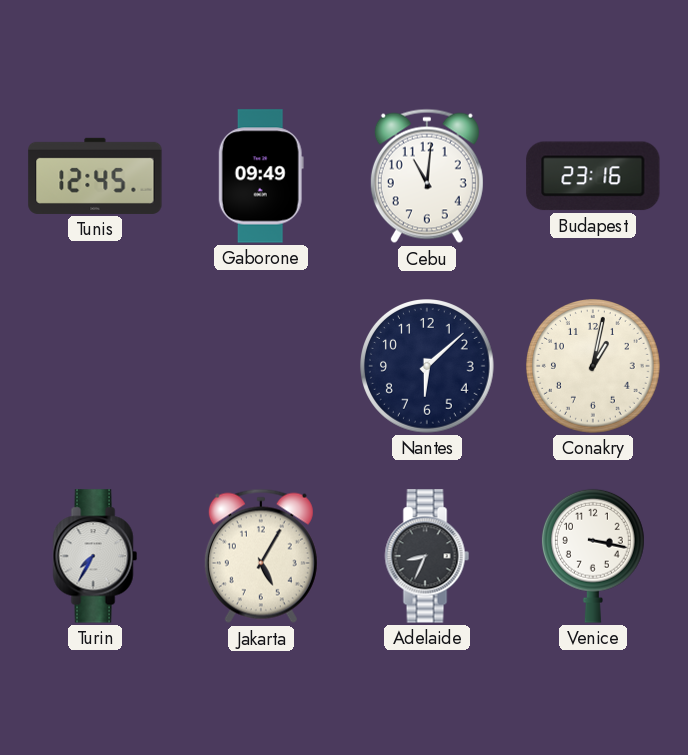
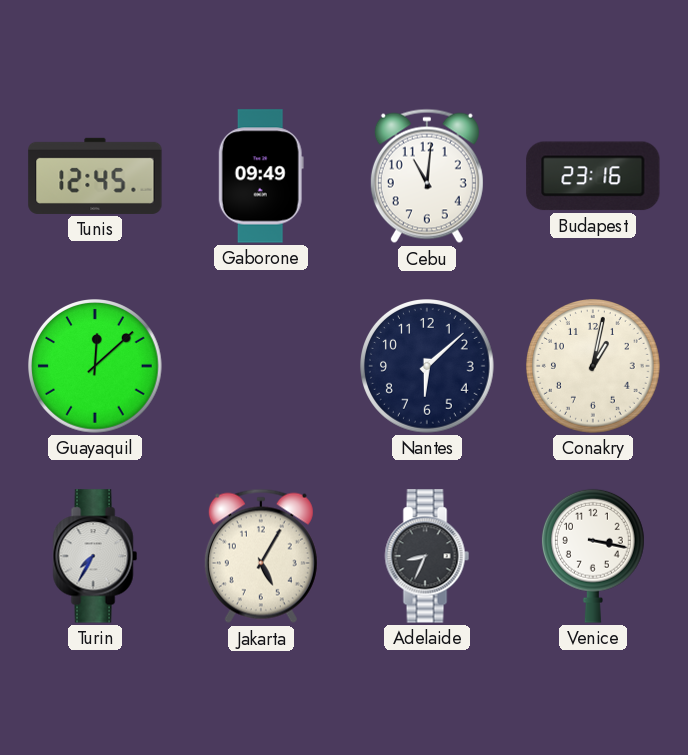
Guayaquil: none -> 12:08 (96, 367)
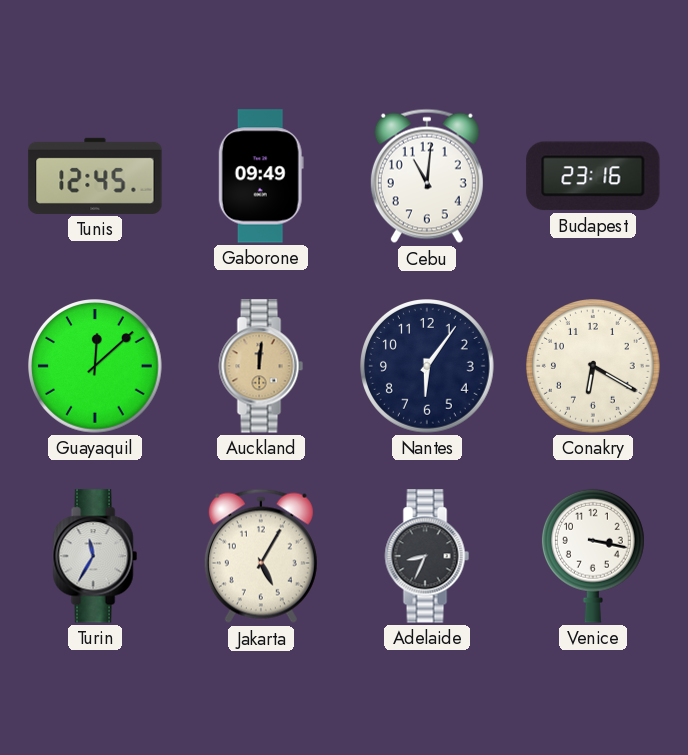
Auckland: none -> 12:01 (261, 366)
Nantes: 6:08 -> 6:06 (428, 367)
Conakry: 1:02 -> 6:20 (594, 367)
Turin: 7:35 -> 11:35 (95, 556)
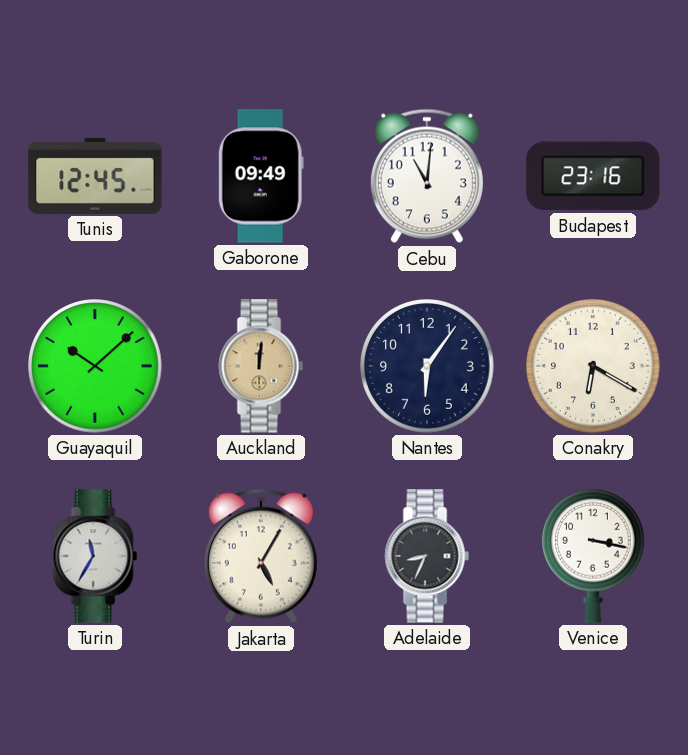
Guayaquil: 12:08 -> 10:08 (96, 367)
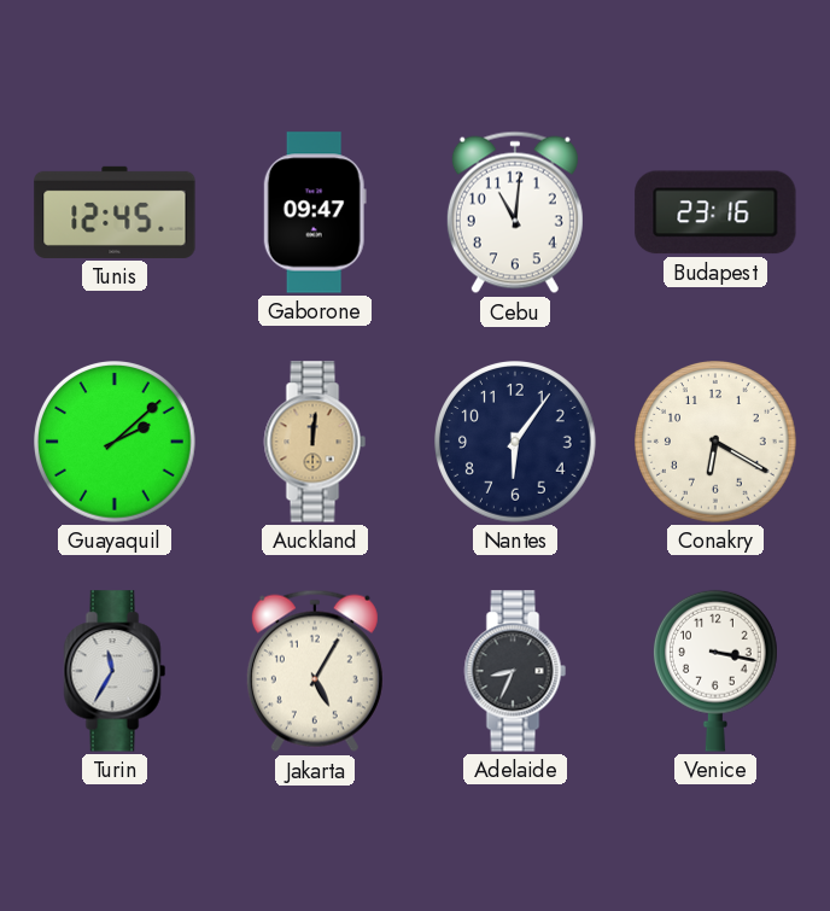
Gaborone: 09:49 -> 09:47 (315, 212)
Guayaquil: 10:08 -> 2:08 (116, 443)
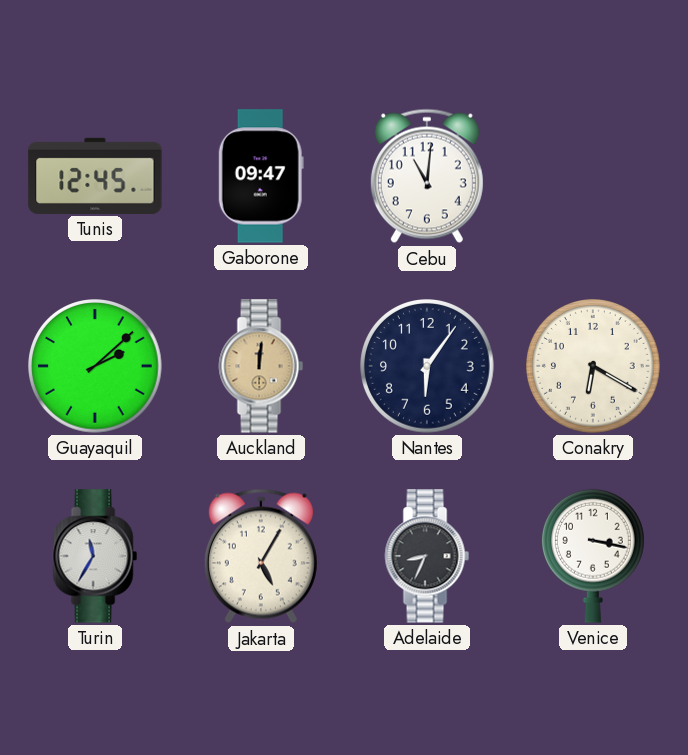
Budapest: 23:16 -> none (715, 212)
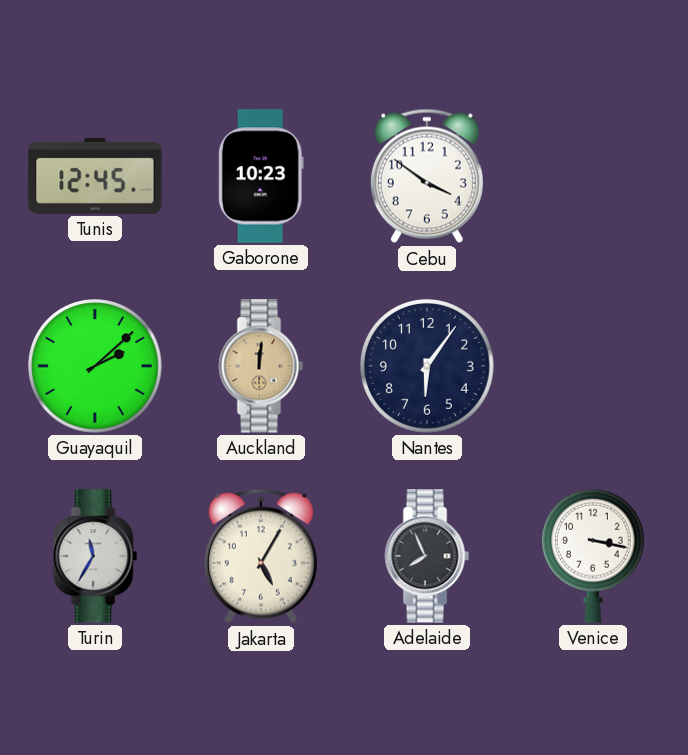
Gaborone: 09:47 -> 10:23 (261, 176)
Cebu: 11:01 -> 3:51 (427, 176)
Conakry: 6:20 -> none (594, 367)
Adelaide: 8:34 -> 7:56 (427, 556)
